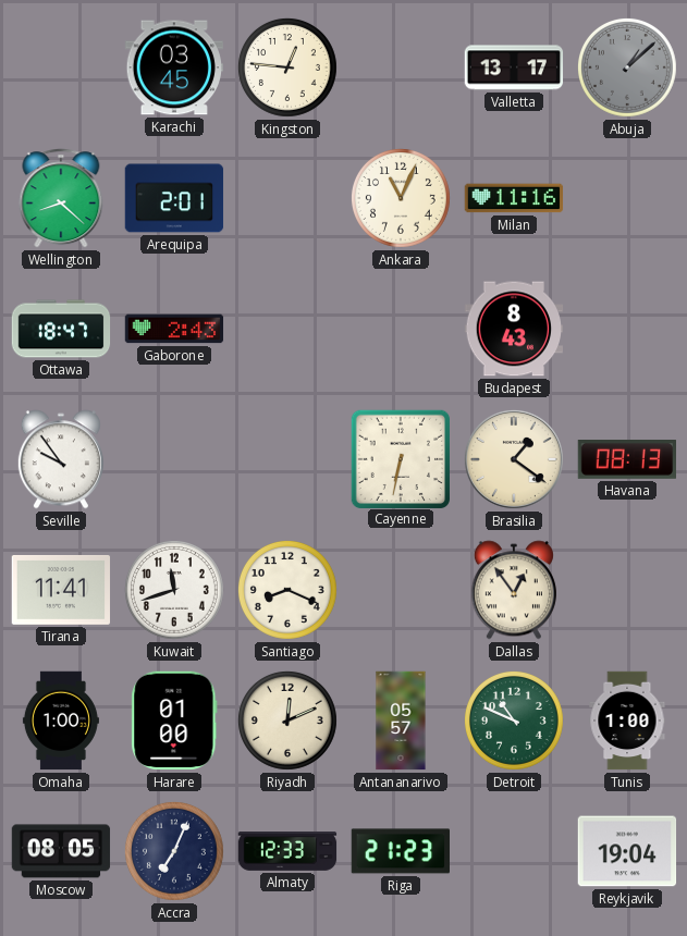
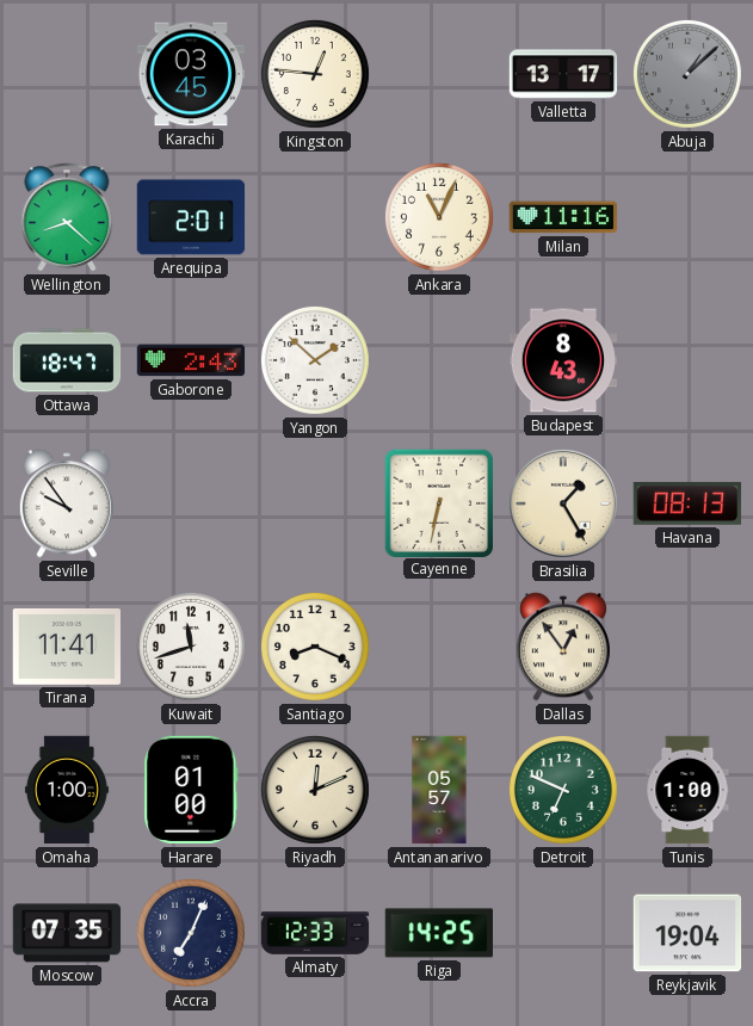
Yangon: none -> 1:52 (315, 360)
Brasilia: 1:21 -> 1:25 (563, 503)
Detroit: 10:49 -> 6:49 (563, 790)
Moscow: 08:05 -> 07:35 (67, 933)
Riga: 21:23 -> 14:25 (438, 933)
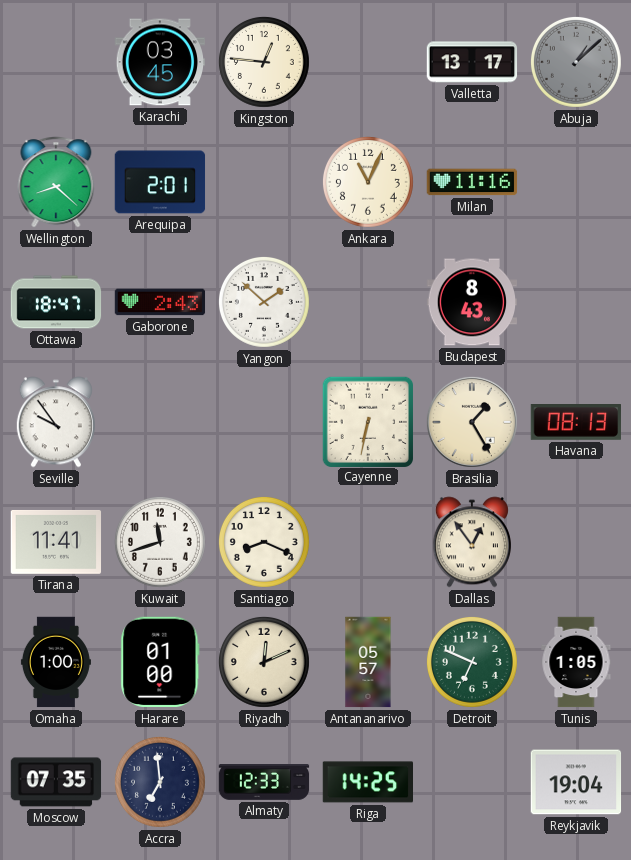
Tunis: 1:00 -> 1:05 (576, 662)
Accra: 7:04 -> 6:59 (160, 782)
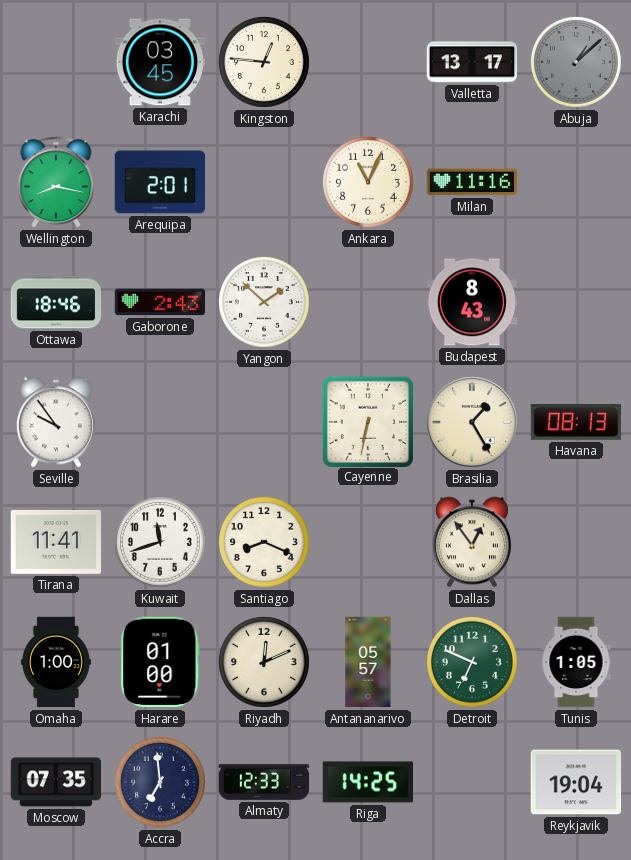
Wellington: 8:22 -> 8:17 (56, 182)
Ottawa: 18:47 -> 18:46 (56, 302)
